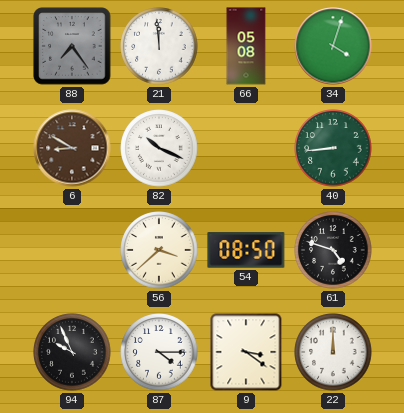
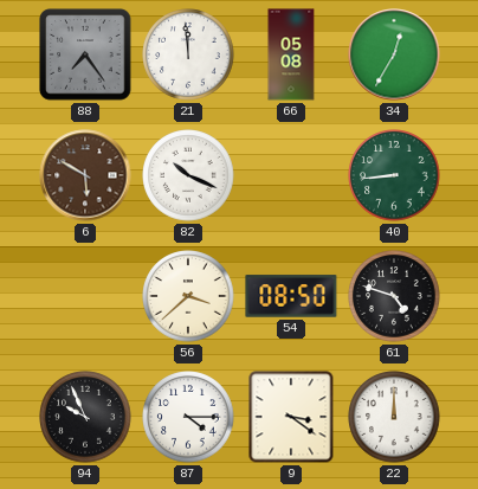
34: 4:03 -> 12:35 (394, 54)
6: 8:50 -> 5:50 (85, 175)
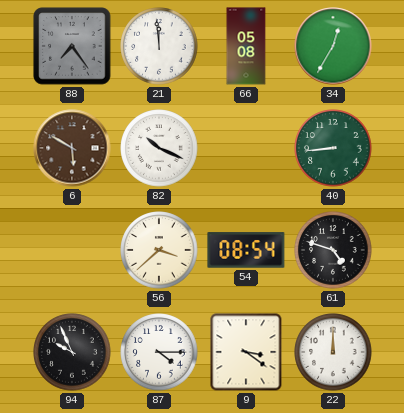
54: 08:50 -> 08:54 (246, 250)
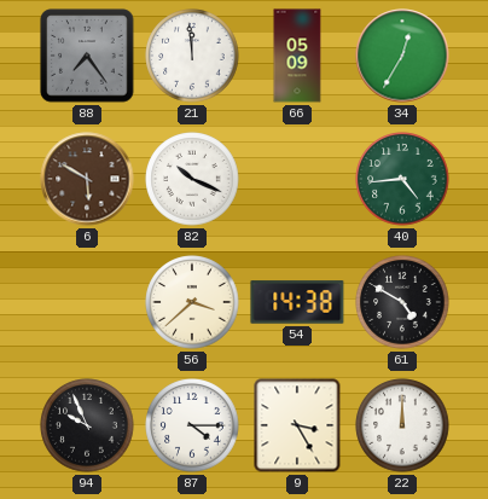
66: 05:08 -> 05:09 (297, 56)
40: 8:44 -> 4:44 (402, 179)
54: 08:54 -> 14:38 (297, 302)
61: 4:48 -> 4:50 (402, 302)
9: 3:21 -> 3:25 (297, 425)
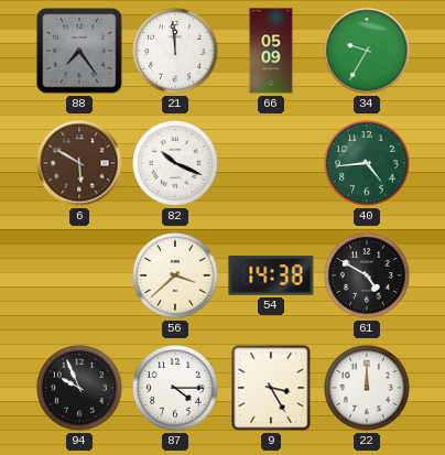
34: 12:35 -> 9:35 (367, 51)
